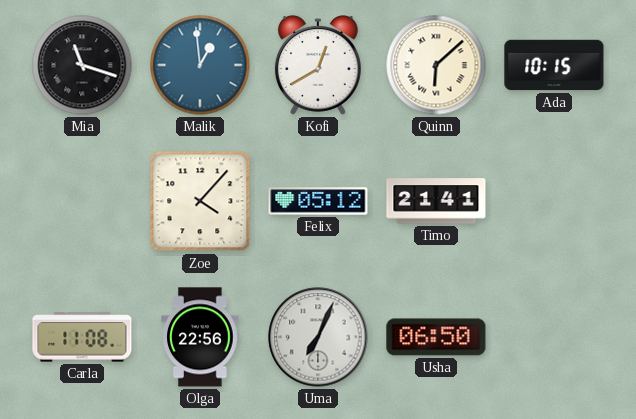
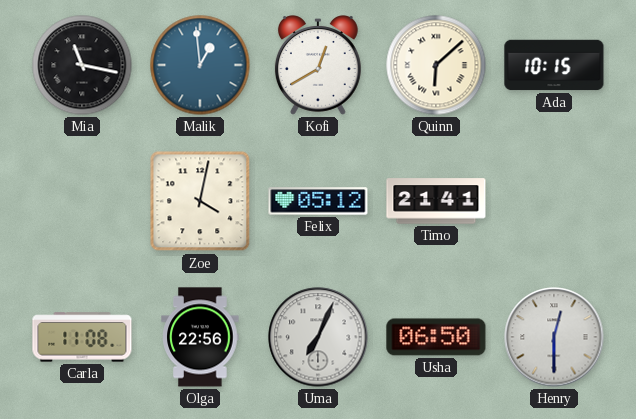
Mia: 11:18 -> 11:17 (82, 65)
Zoe: 4:07 -> 4:02 (200, 201)
Henry: none -> 12:30 (554, 337)
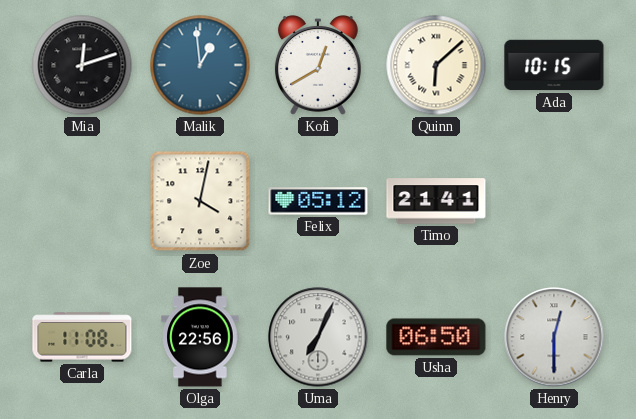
Mia: 11:17 -> 12:12 (82, 65)
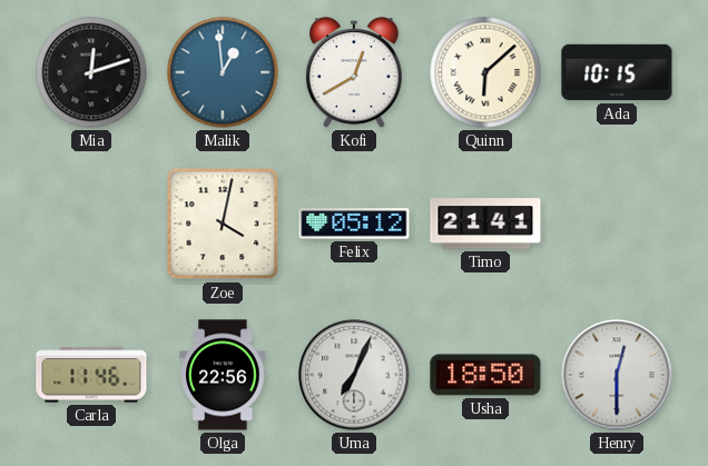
Carla: 11:08 -> 11:46 (91, 375)
Usha: 06:50 -> 18:50 (485, 375)
